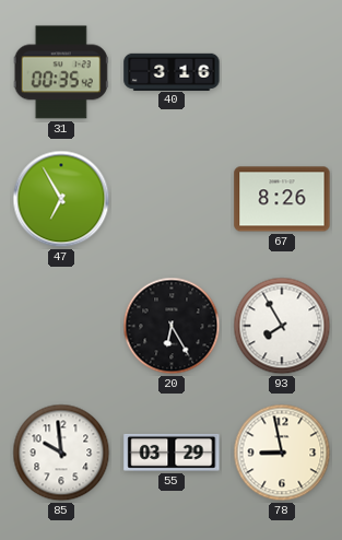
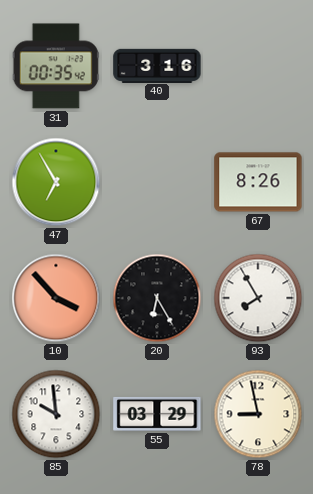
10: none -> 3:53 (56, 298)
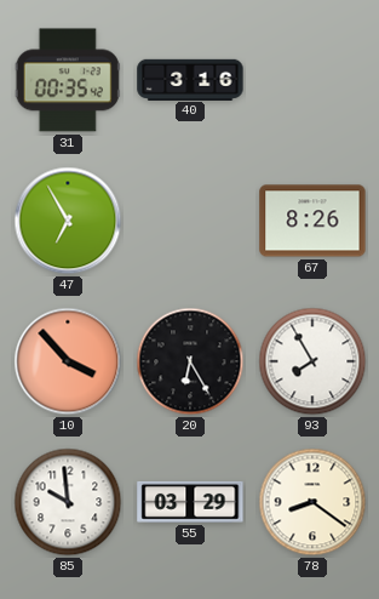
78: 8:58 -> 8:21 (312, 502)
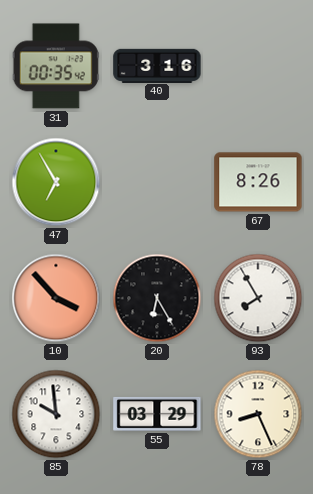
78: 8:21 -> 8:26 (258, 414)
